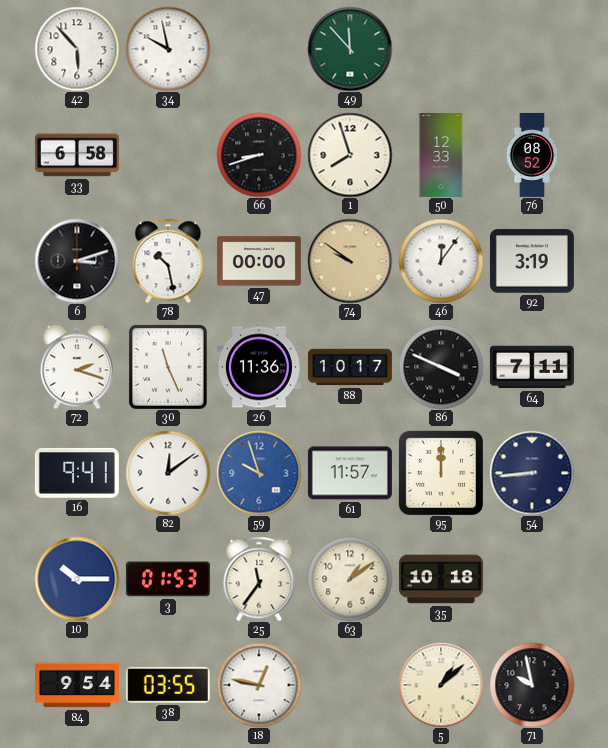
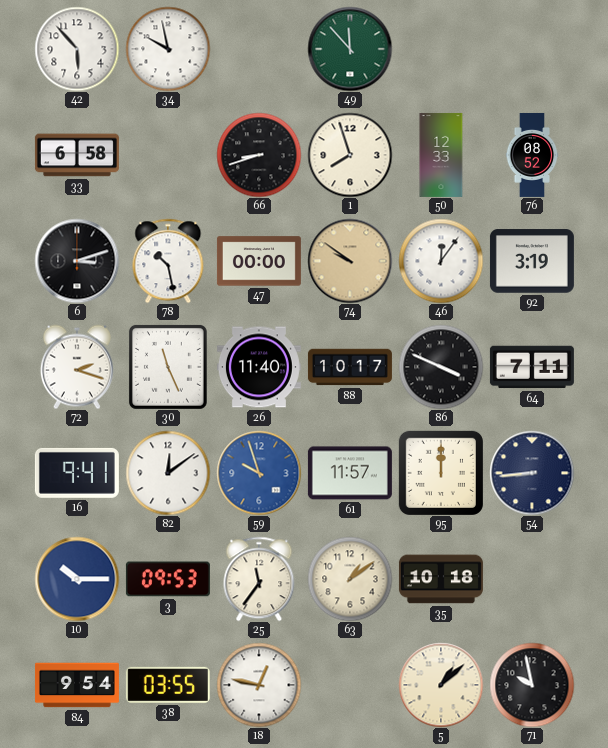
26: 11:36 -> 11:40 (259, 367)
3: 01:53 -> 09:53 (168, 579)
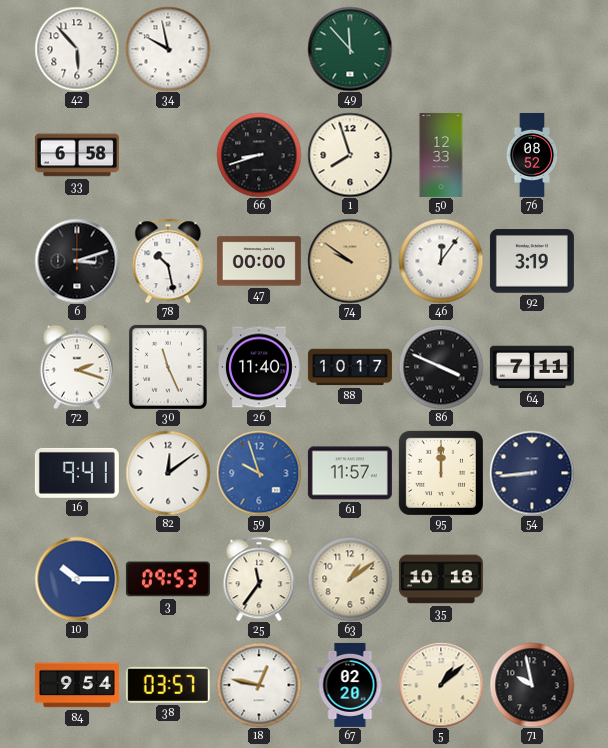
38: 03:55 -> 03:57 (168, 685)
67: none -> 02:20 (350, 685)
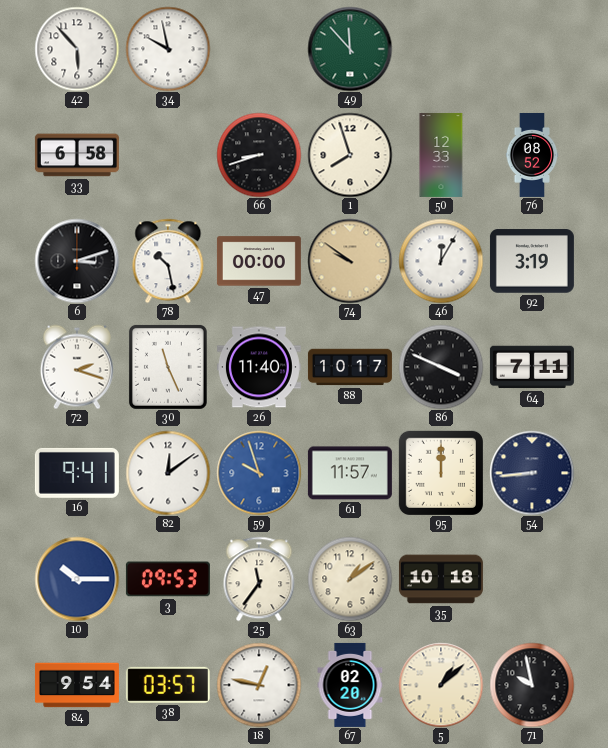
46: 12:06 -> 12:05 (441, 261)
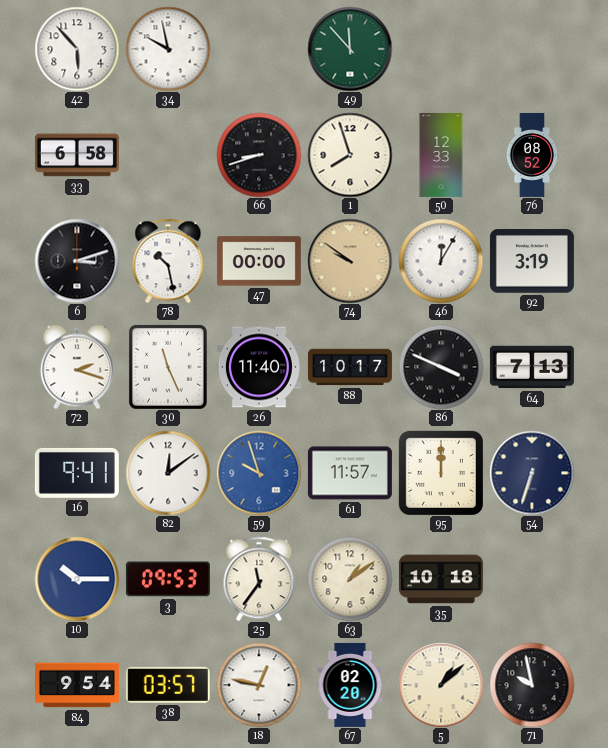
64: 7:11 -> 7:13 (532, 367)
54: 8:44 -> 6:33 (532, 473)
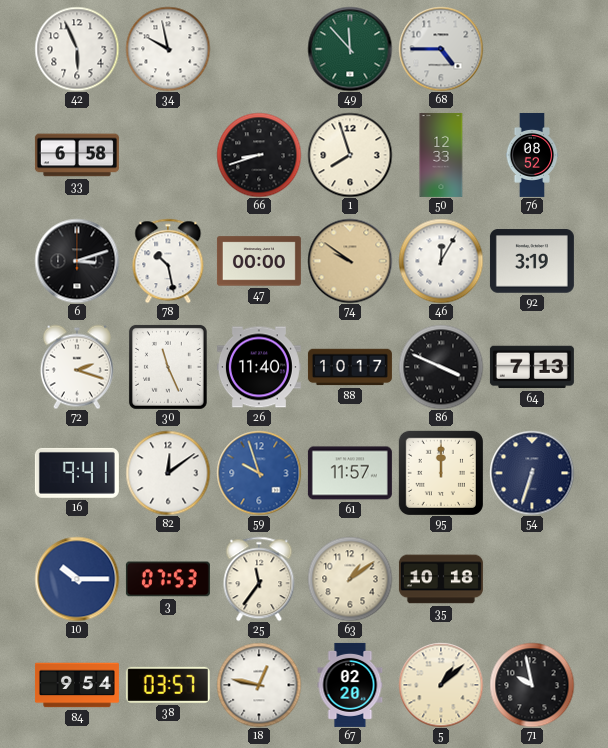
42: 5:53 -> 5:56 (77, 49)
68: none -> 4:45 (441, 49)
3: 09:53 -> 07:53 (168, 579)
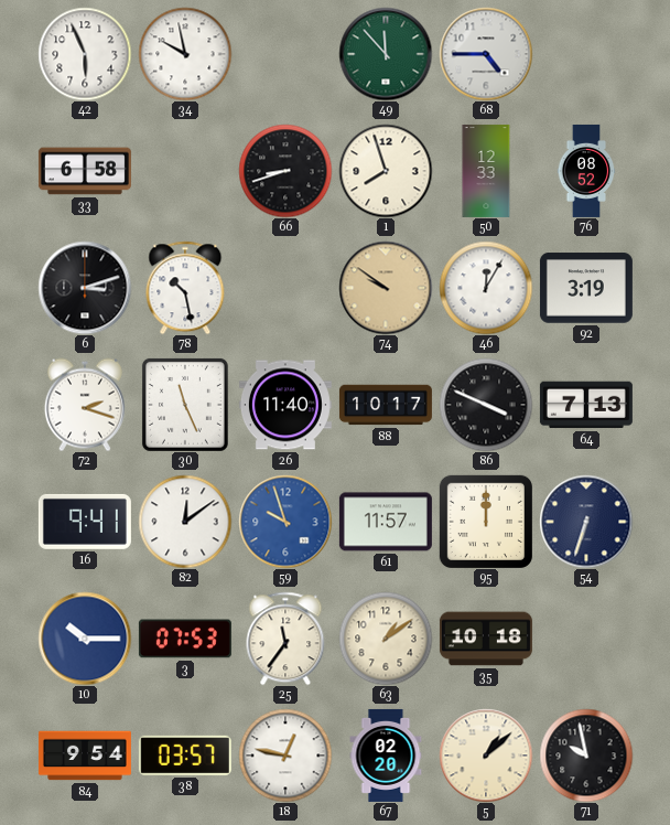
47: 00:00 -> none (259, 261)
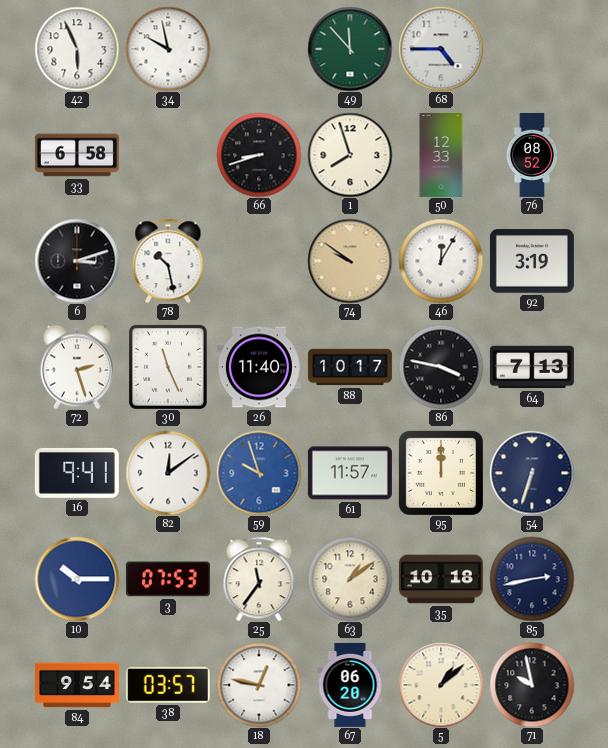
72: 2:18 -> 2:27 (77, 367)
86: 3:49 -> 3:47 (441, 367)
85: none -> 2:43 (532, 579)
67: 02:20 -> 06:20 (350, 685)
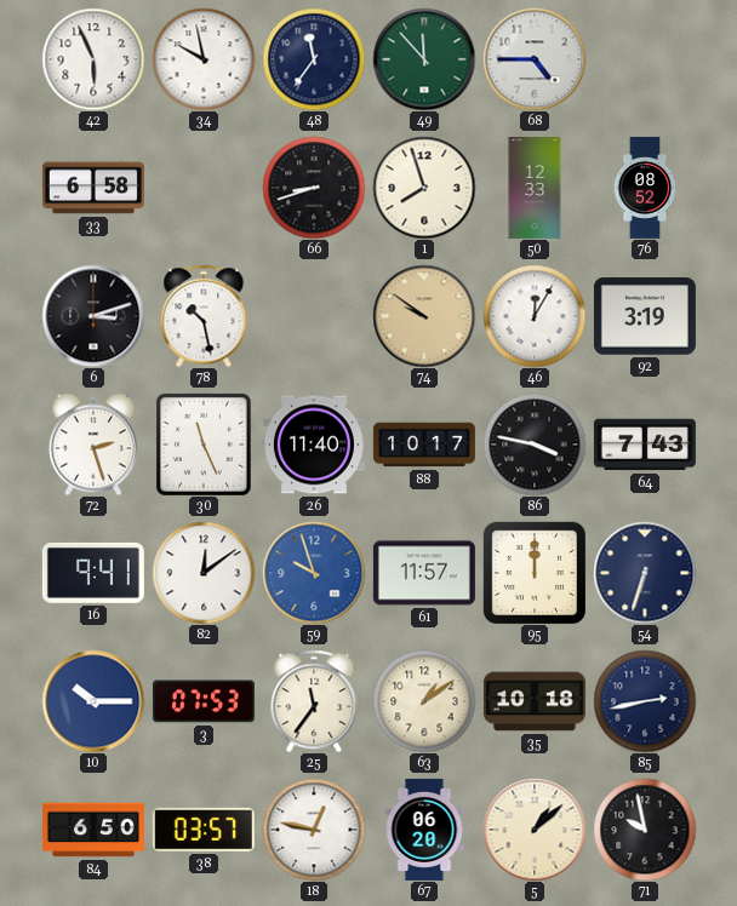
48: none -> 11:36 (314, 59)
64: 7:13 -> 7:43 (645, 445)
84: 9:54 -> 6:50 (93, 830)
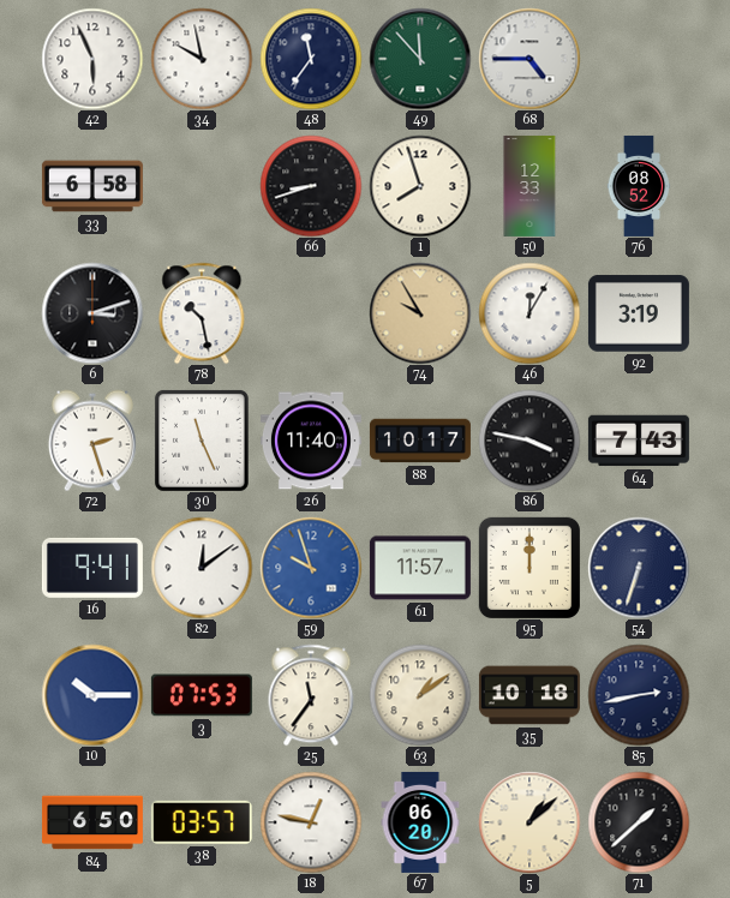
74: 9:51 -> 9:55 (420, 313)
71: 9:58 -> 1:38 (639, 822)
